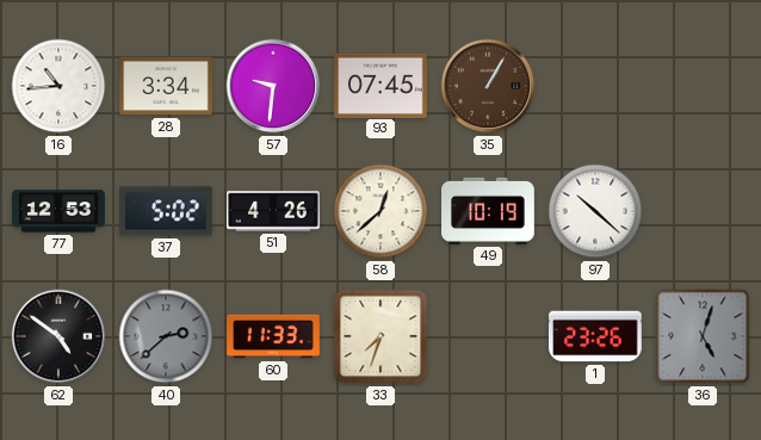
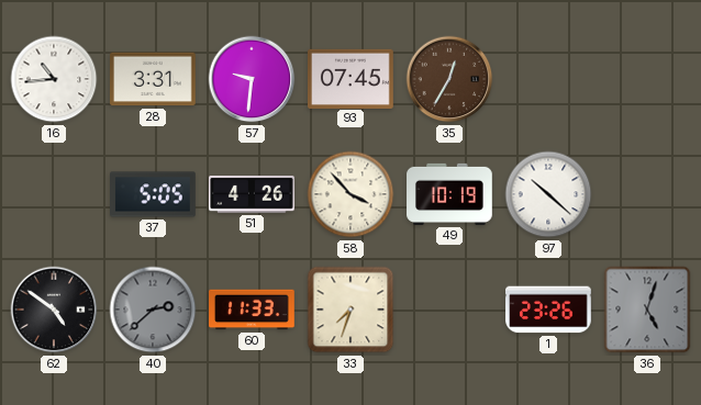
28: 3:34 -> 3:31 (154, 79)
35: 1:05 -> 12:35 (449, 79)
77: 12:53 -> none (58, 211)
37: 5:02 -> 5:05 (154, 194)
58: 12:38 -> 3:53 (350, 194)
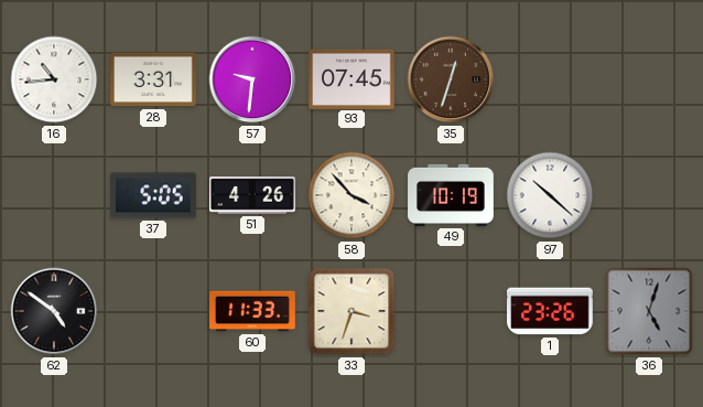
35: 12:35 -> 12:33 (451, 79)
40: 2:38 -> none (153, 310)
33: 7:33 -> 3:33 (351, 311)
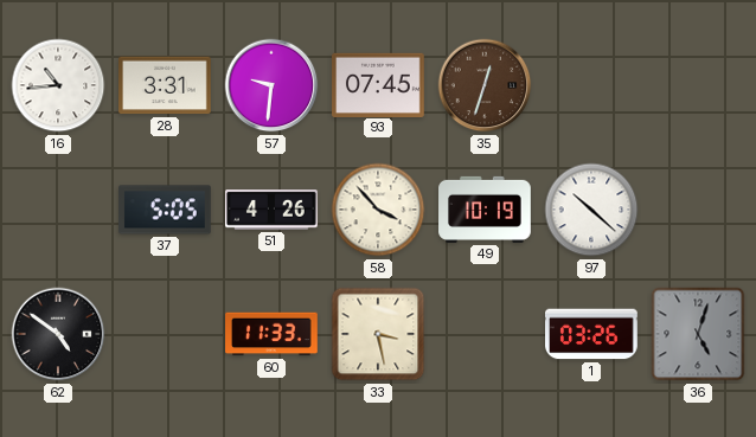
33: 3:33 -> 3:28 (378, 334)
1: 23:26 -> 03:26 (592, 334)
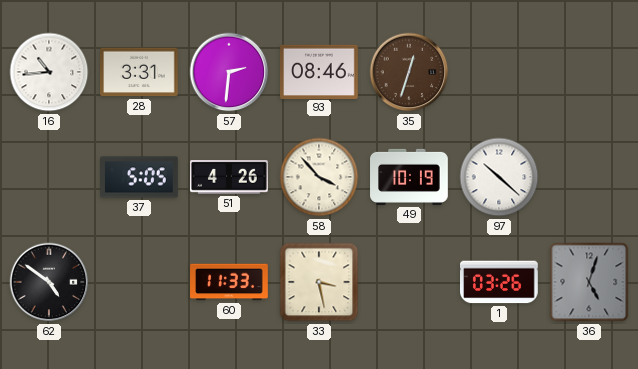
57: 9:31 -> 2:31 (229, 72)
93: 07:45 -> 08:46 (320, 71)
